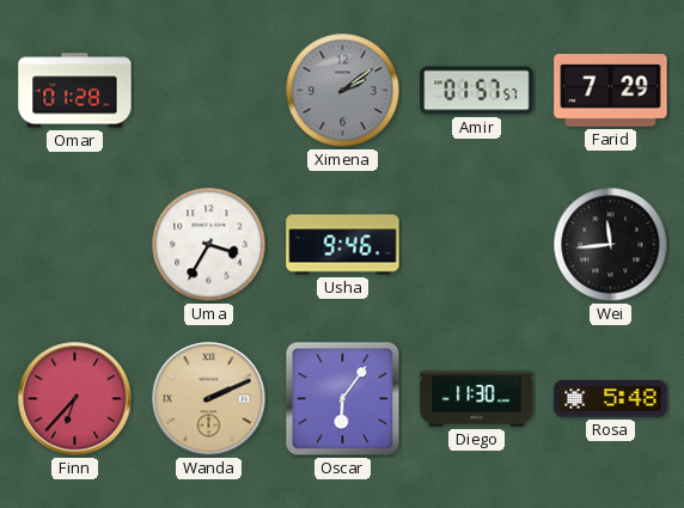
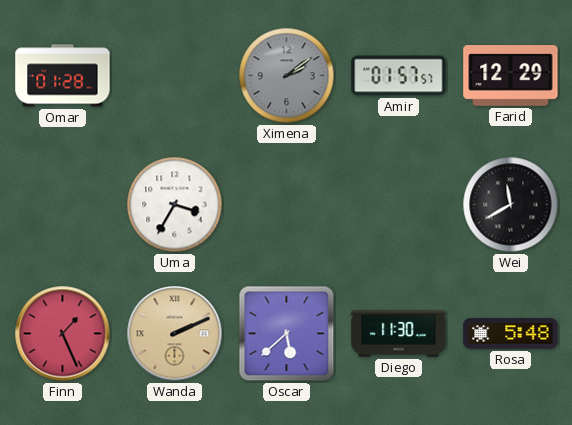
Farid: 7:29 -> 12:29 (511, 76)
Usha: 9:46 -> none (343, 245)
Wei: 11:44 -> 11:40 (511, 205)
Finn: 6:37 -> 1:26 (63, 334)
Oscar: 6:06 -> 5:38 (287, 334)
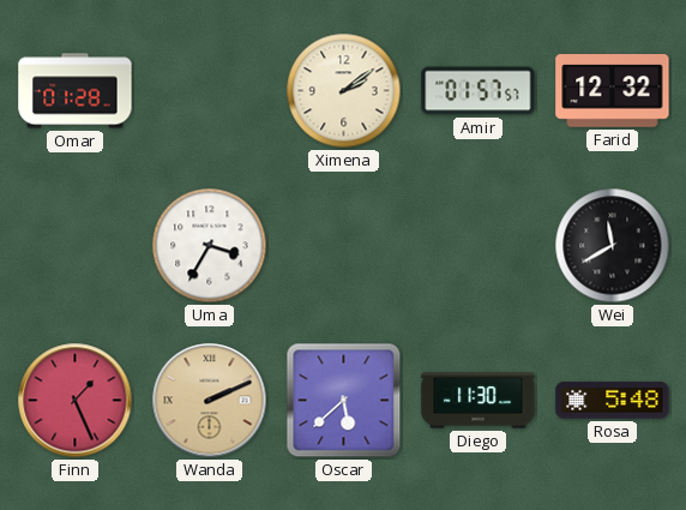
Ximena dial: grey -> cream (344, 91)
Farid: 12:29 -> 12:32 (613, 91)
